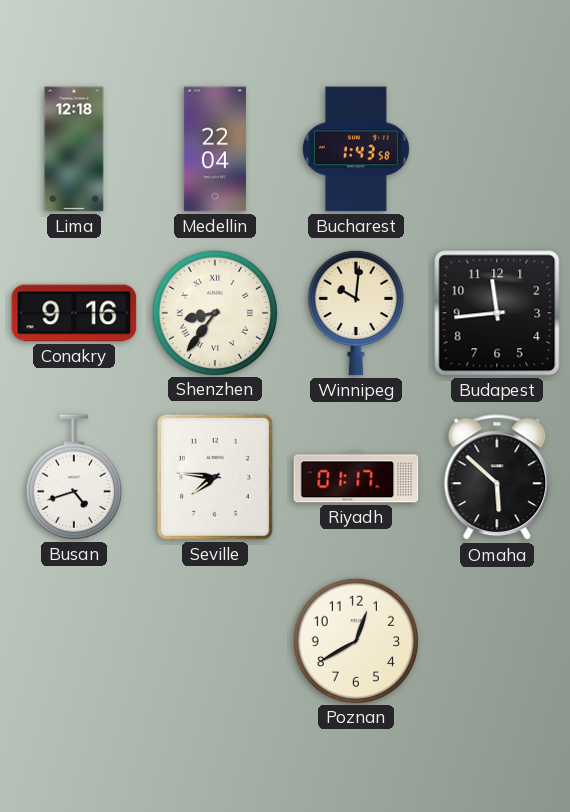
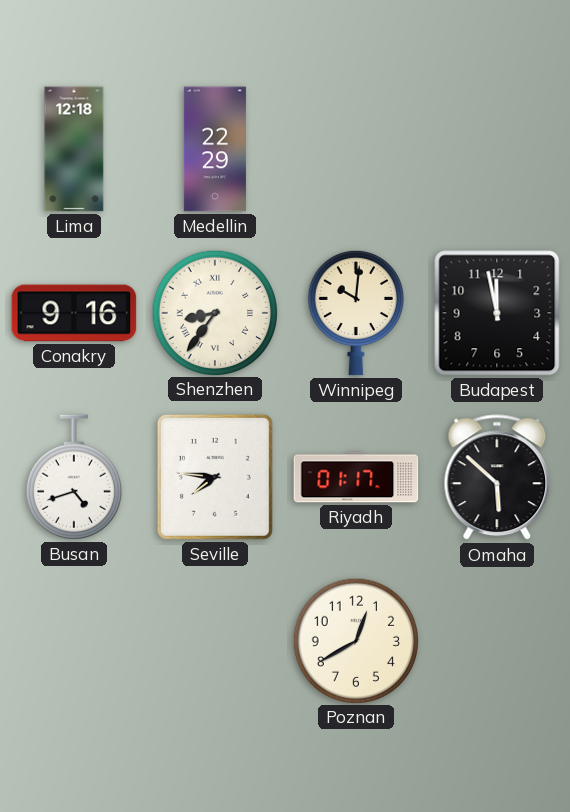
Medellin: 22:04 -> 22:29 (215, 149)
Bucharest: 1:43 -> none (356, 149)
Budapest: 11:44 -> 11:58 (497, 313)
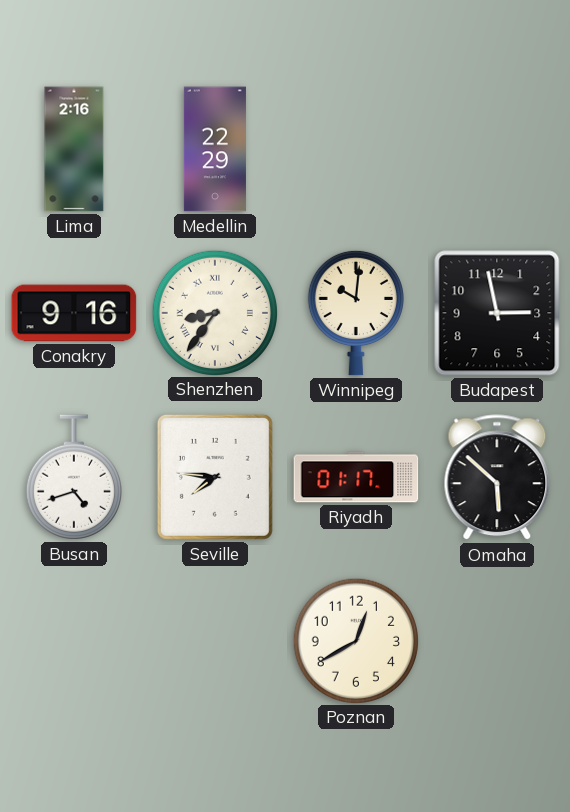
Lima: 12:18 -> 2:16 (74, 149)
Budapest: 11:58 -> 2:58 (497, 313)
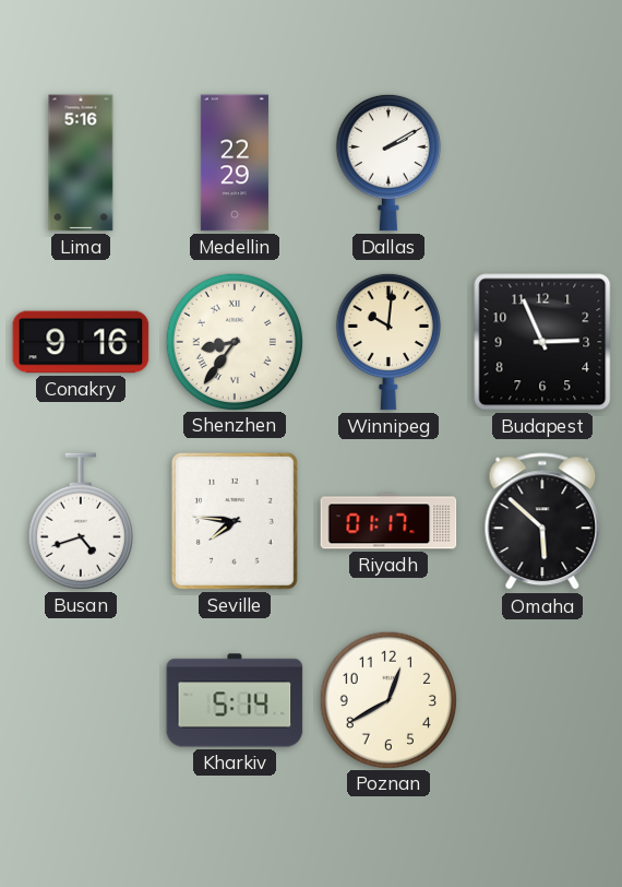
Lima: 2:16 -> 5:16 (81, 163)
Dallas: none -> 2:10 (388, 163)
Budapest: 2:58 -> 2:56 (542, 342)
Kharkiv: none -> 5:14 (235, 700)
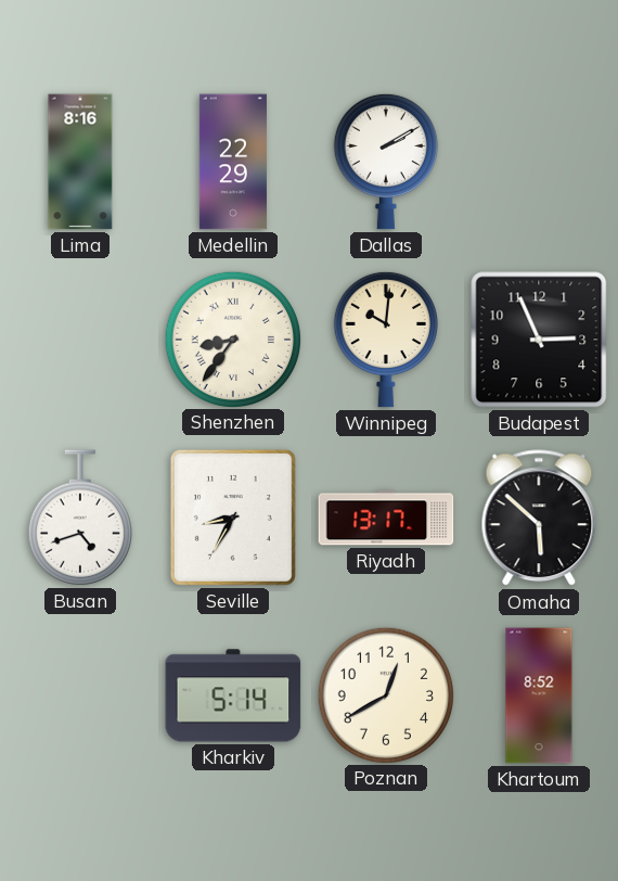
Lima: 5:16 -> 8:16 (80, 162)
Conakry: 9:16 -> none (81, 342)
Seville: 7:46 -> 8:35 (233, 518)
Riyadh: 01:17 -> 13:17 (386, 518)
Khartoum: none -> 8:52 (539, 695)
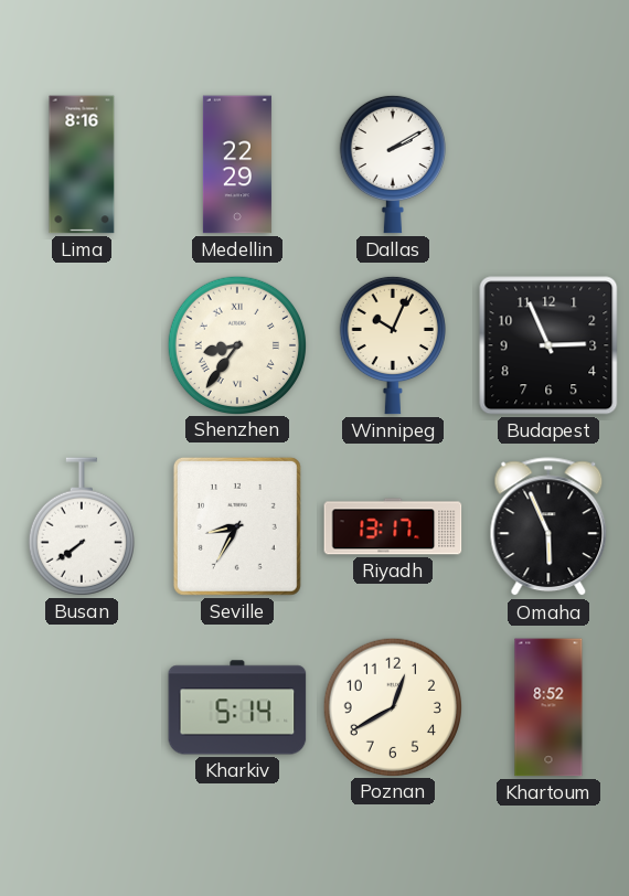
Winnipeg: 10:01 -> 10:04 (393, 345)
Busan: 4:42 -> 7:39 (82, 526)
Omaha: 5:52 -> 5:56 (548, 527)
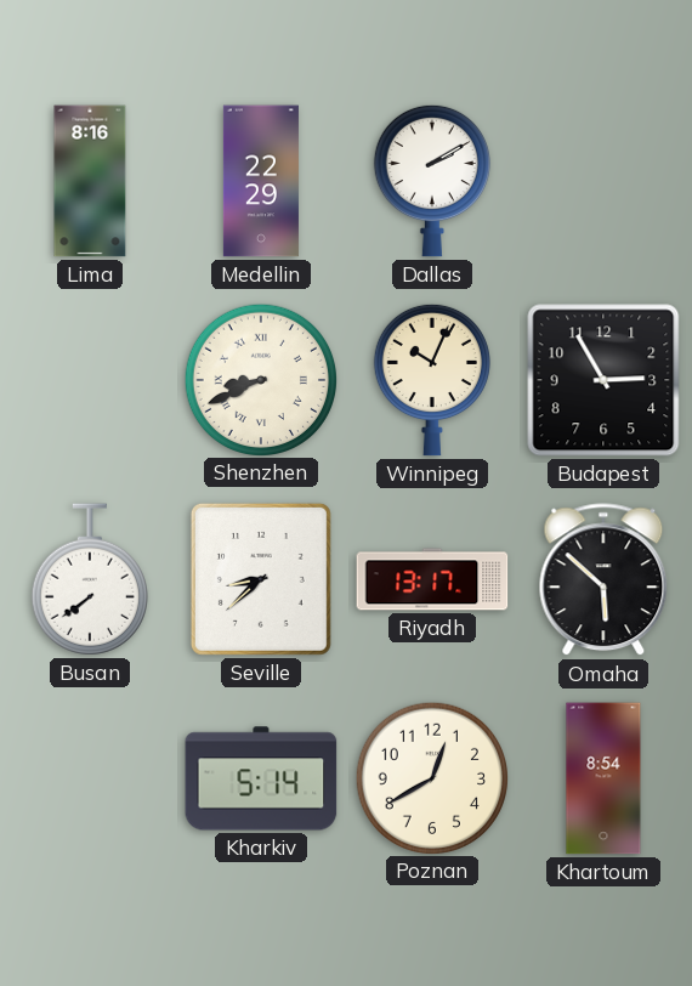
Shenzhen: 8:36 -> 8:41 (260, 379)
Budapest: 2:56 -> 2:55 (603, 380)
Seville: 8:35 -> 8:38 (261, 579)
Omaha: 5:56 -> 5:52 (603, 580)
Khartoum: 8:52 -> 8:54 (603, 778)
